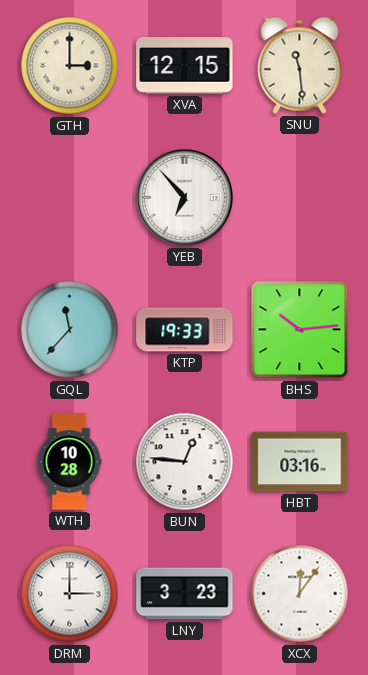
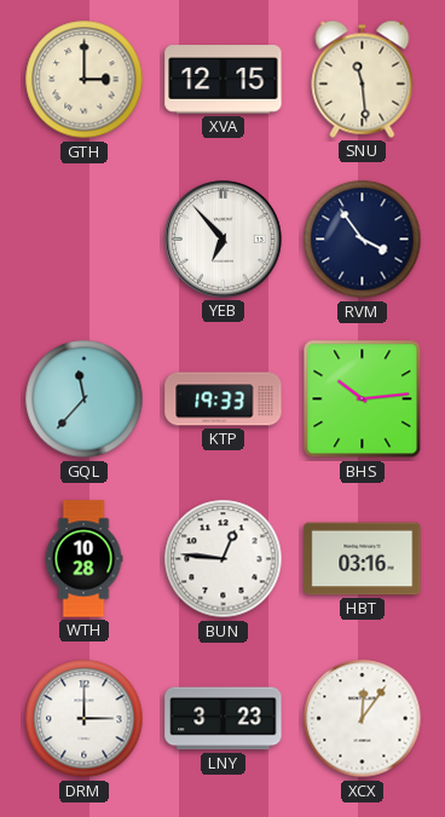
RVM: none -> 3:54 (363, 240)
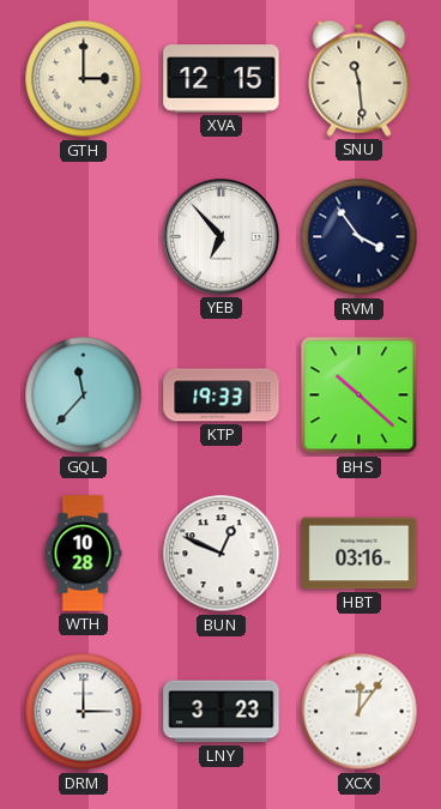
BHS: 10:14 -> 10:22 (360, 396)
BUN: 12:46 -> 12:49 (222, 554)
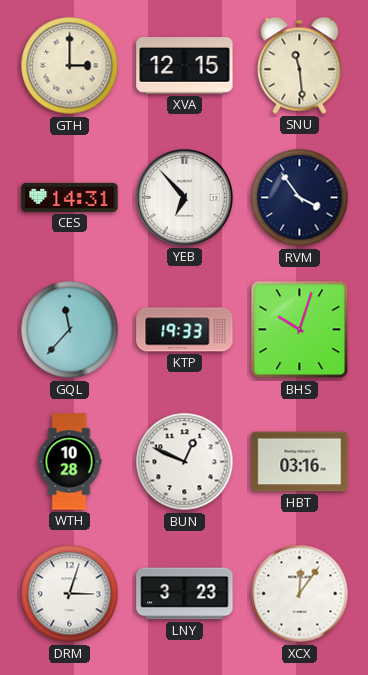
CES: none -> 14:31 (70, 197)
BHS: 10:22 -> 10:03 (300, 330)
DRM: 3:00 -> 3:03 (70, 594)
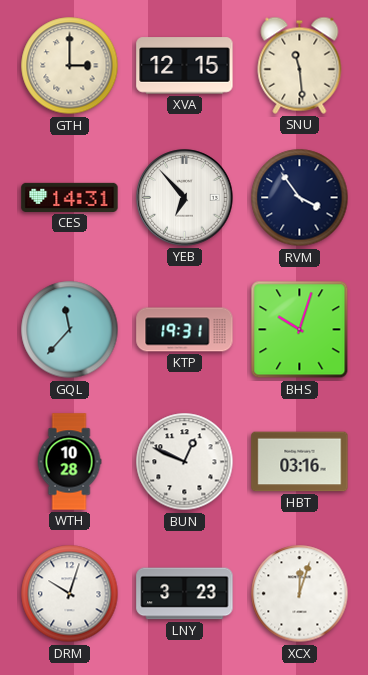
KTP: 19:33 -> 19:31 (185, 330)
DRM: 3:03 -> 10:03 (70, 594)
XCX: 12:06 -> 12:03 (300, 594)
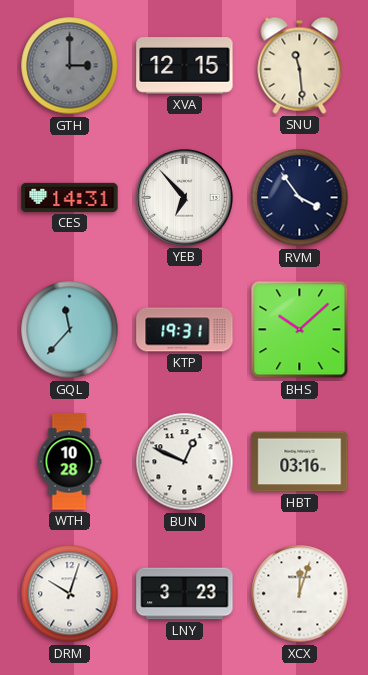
GTH dial: cream -> grey (70, 66)
BHS: 10:03 -> 10:08 (300, 330)
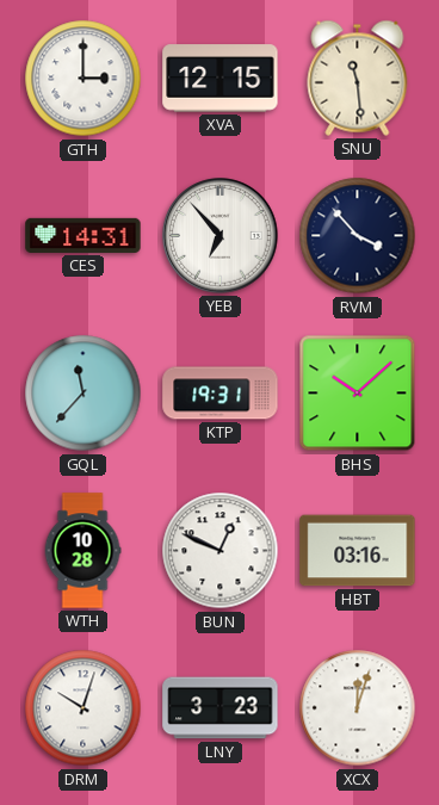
GTH dial: grey -> white (84, 79)
RVM: 3:54 -> 3:53 (358, 236)
